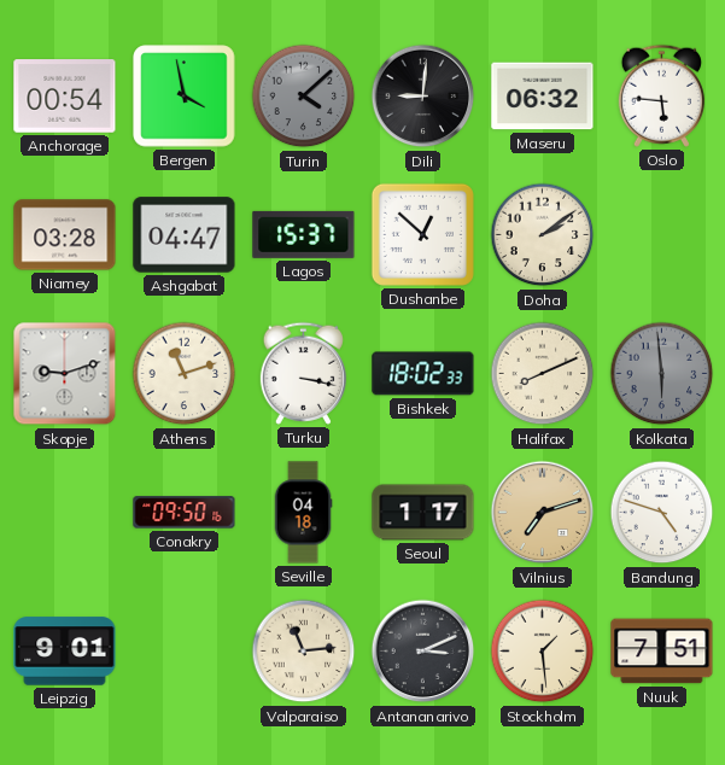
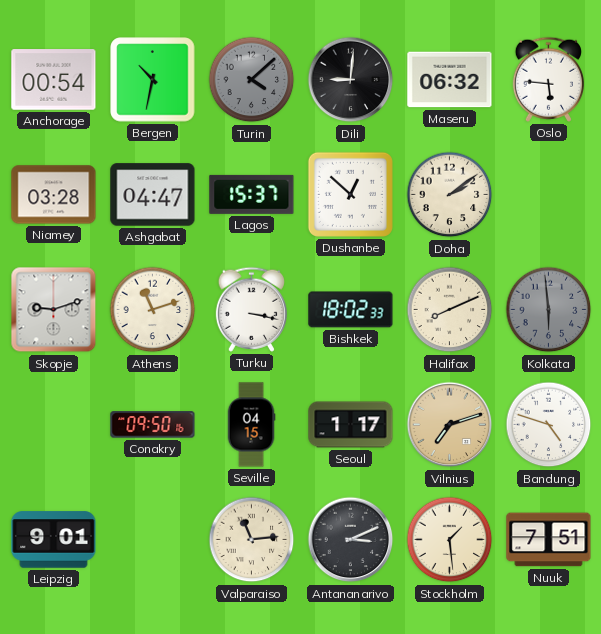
Bergen: 3:58 -> 10:32 (153, 80)
Seville: 04:18 -> 04:15 (251, 425)
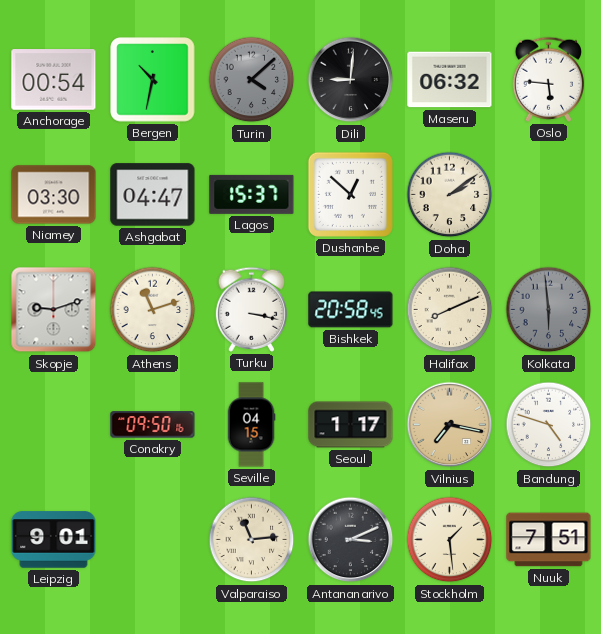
Niamey: 03:28 -> 03:30 (54, 195)
Bishkek: 18:02 -> 20:58 (351, 310)
Vilnius: 7:12 -> 7:17 (450, 425)
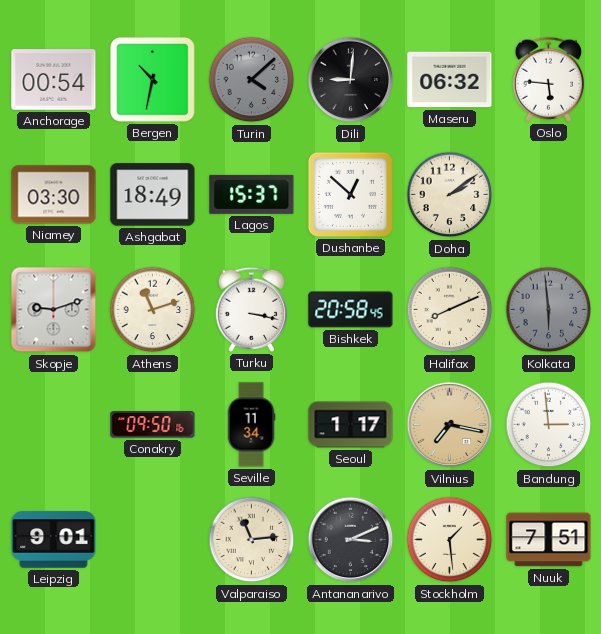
Ashgabat: 04:47 -> 18:49 (153, 195)
Seville: 04:15 -> 11:34 (251, 425)
Bandung: 4:48 -> 2:59 (549, 425)
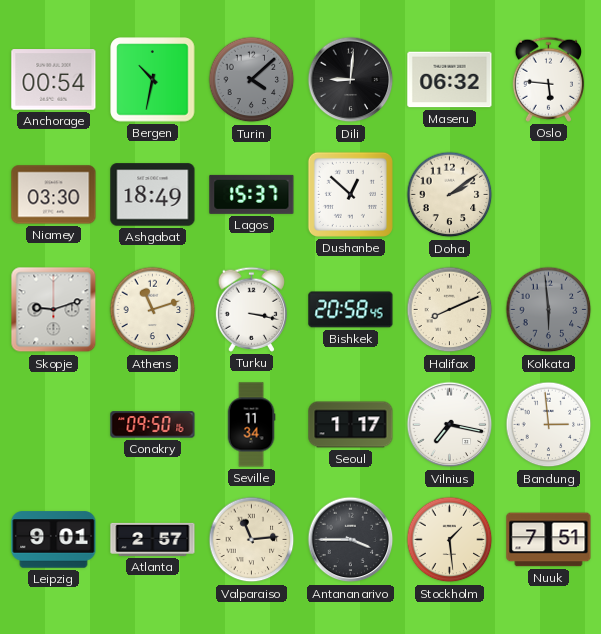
Vilnius dial: champagne -> white (450, 425)
Atlanta: none -> 2:57 (153, 539)
Antananarivo: 3:11 -> 3:45 (351, 540)
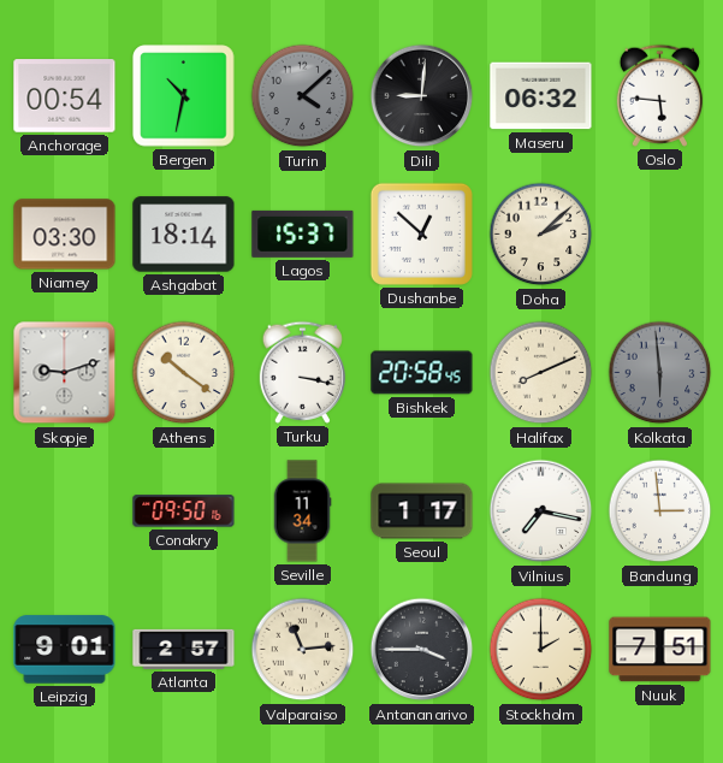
Ashgabat: 18:49 -> 18:14 (184, 235)
Doha: 2:09 -> 2:08 (541, 235)
Athens: 11:12 -> 10:21 (184, 373)
Stockholm: 1:29 -> 2:00 (541, 650)
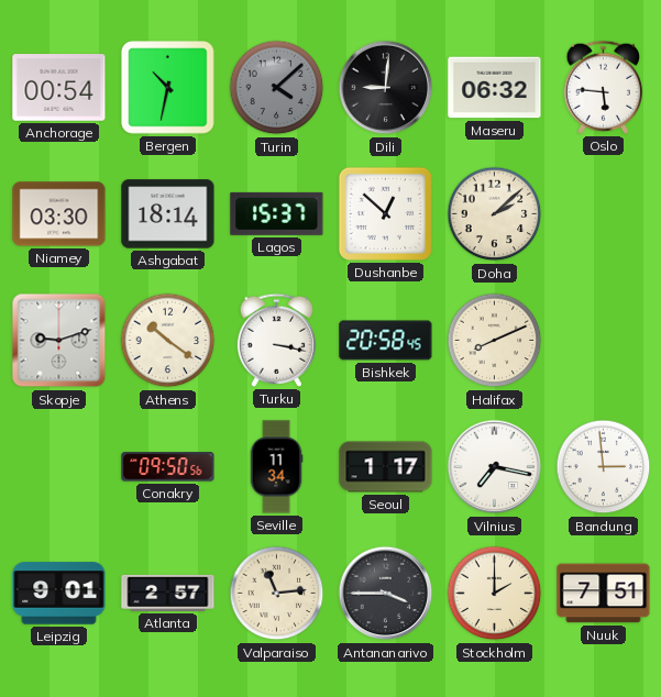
Kolkata: 5:59 -> none (660, 373)
Conakry: 09:50:16 -> 09:50:56 (168, 467)
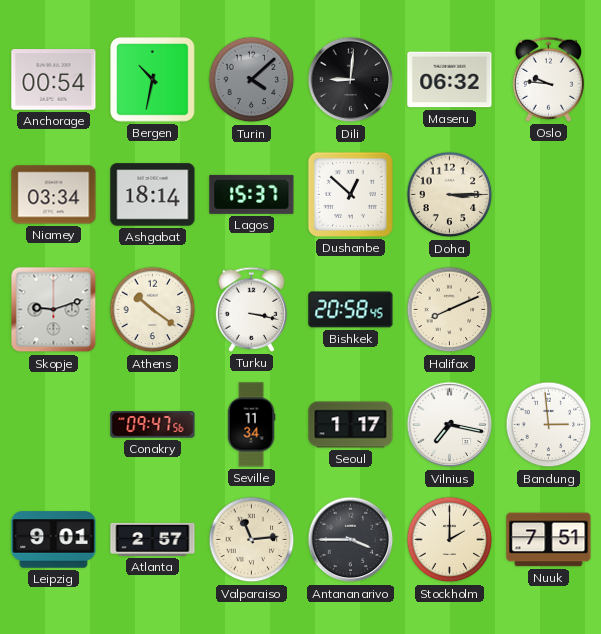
Oslo: 5:46 -> 9:46 (548, 79)
Niamey: 03:30 -> 03:34 (54, 195)
Doha: 2:08 -> 3:15 (450, 195)
Conakry: 09:50 -> 09:47 (153, 425)
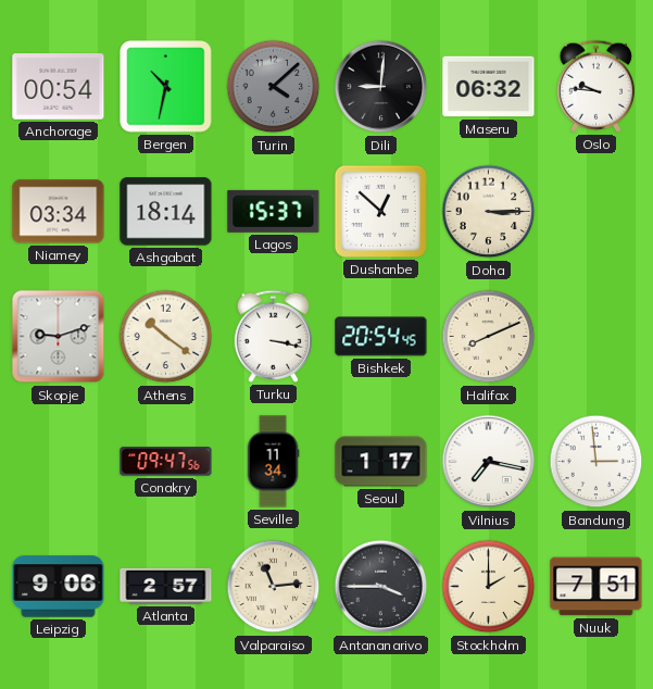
Bishkek: 20:58 -> 20:54 (381, 337)
Leipzig: 9:01 -> 9:06 (59, 587)
